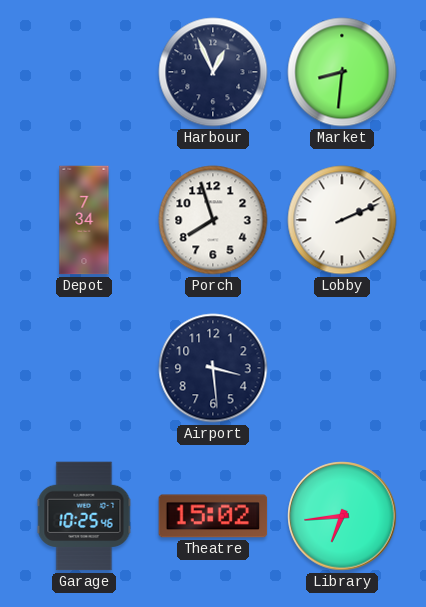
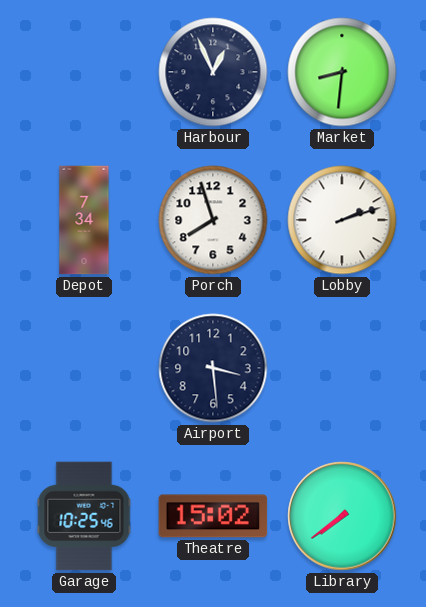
Lobby: 2:11 -> 2:12 (342, 220)
Library: 6:44 -> 7:39 (342, 516)
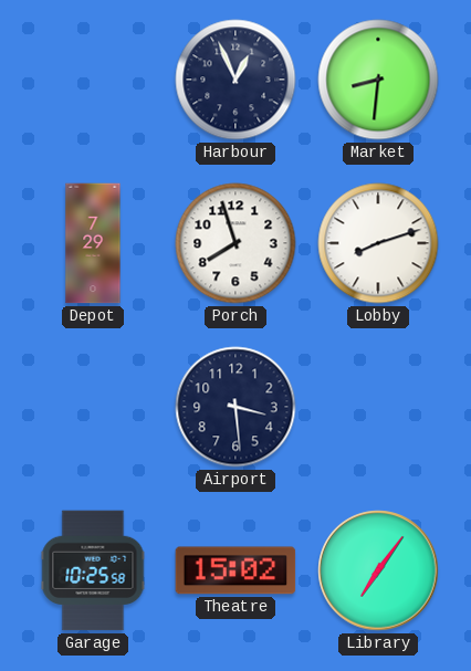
Depot: 7:34 -> 7:29 (93, 243)
Lobby: 2:12 -> 8:12 (378, 243)
Garage: 10:25:46 -> 10:25:58 (93, 570)
Library: 7:39 -> 7:06 (378, 570)
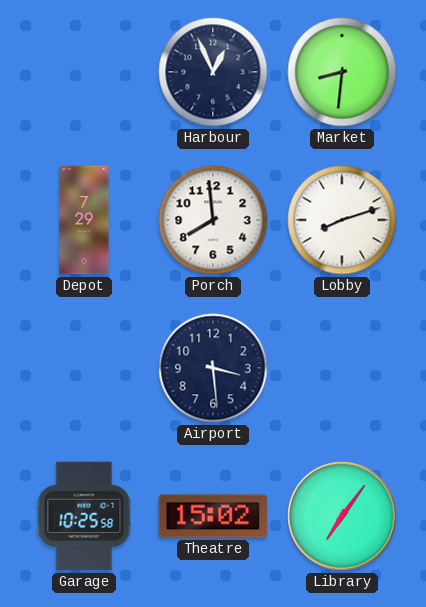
Porch: 7:57 -> 7:59 (213, 220)
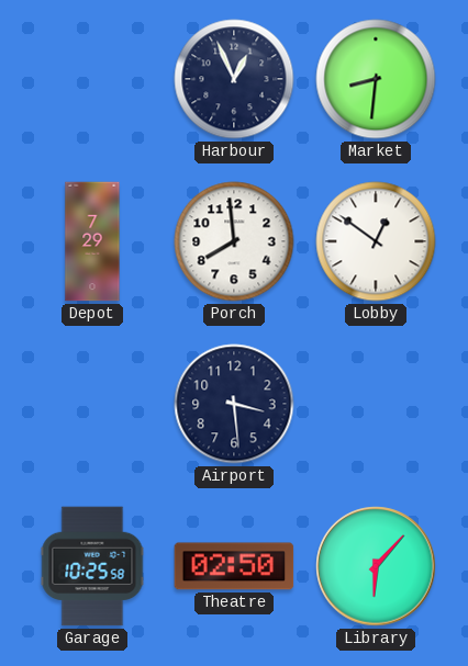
Lobby: 8:12 -> 12:51 (376, 241)
Theatre: 15:02 -> 02:50 (234, 566)
Library: 7:06 -> 6:07 (376, 566)
